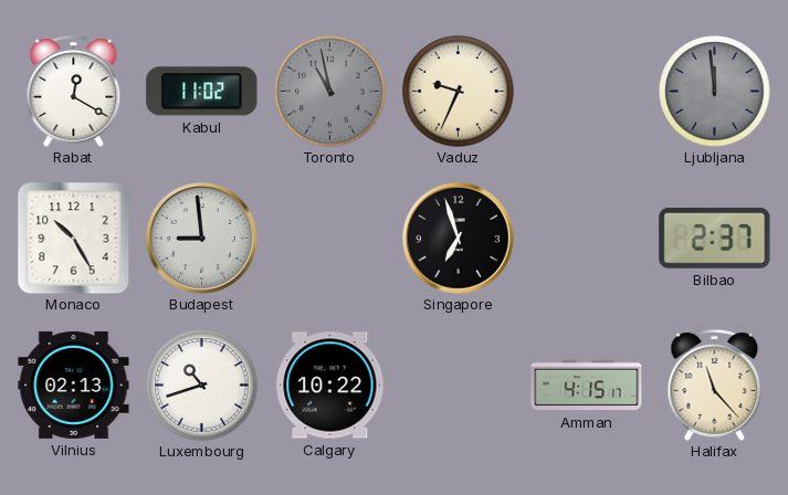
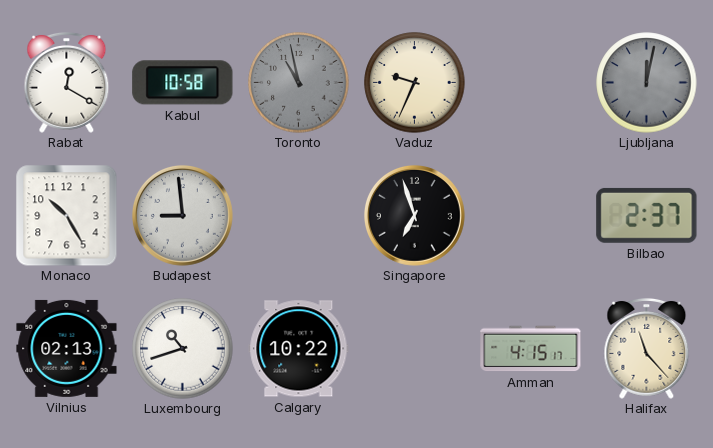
Kabul: 11:02 -> 10:58 (183, 83)
Ljubljana: 11:59 -> 12:02 (647, 83)
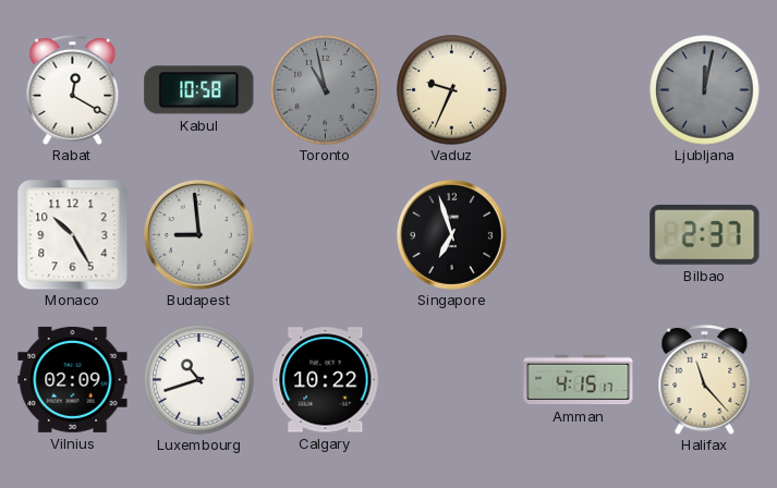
Vilnius: 02:13 -> 02:09 (73, 379)
